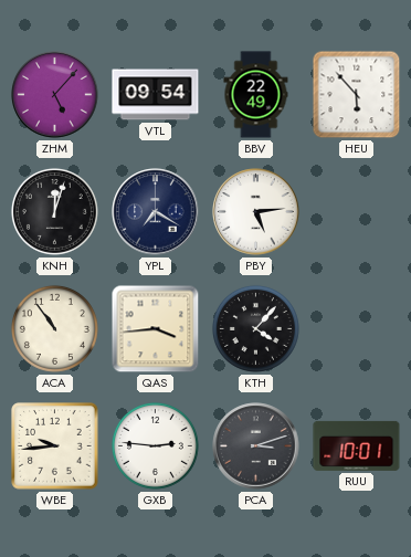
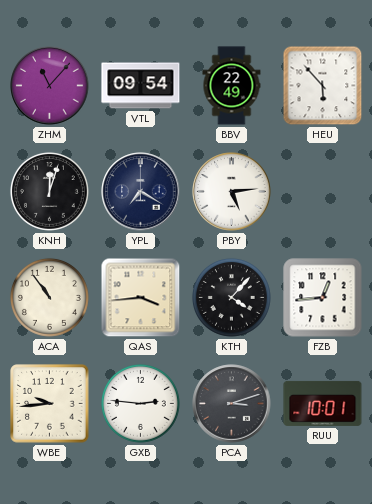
ZHM: 5:07 -> 11:07 (50, 86)
FZB: none -> 12:44 (323, 298)
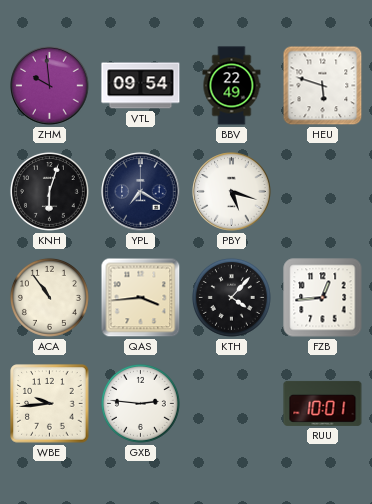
ZHM: 11:07 -> 9:59 (50, 86)
HEU: 5:53 -> 5:48 (323, 86)
KNH: 12:03 -> 6:03 (49, 191)
PBY: 5:14 -> 5:18 (232, 192)
PCA: 3:12 -> none (232, 404)
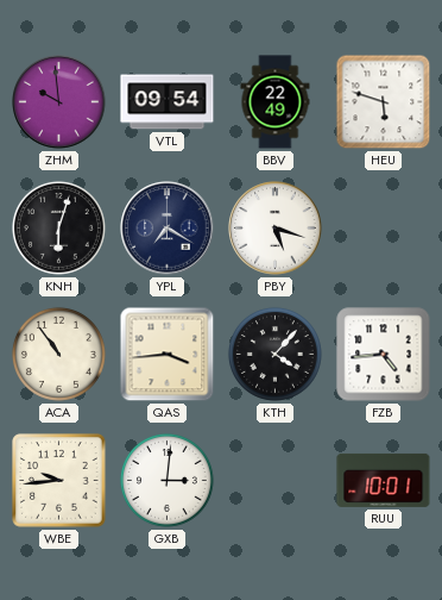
FZB: 12:44 -> 4:44 (384, 355)
GXB: 2:46 -> 3:01 (166, 480)
